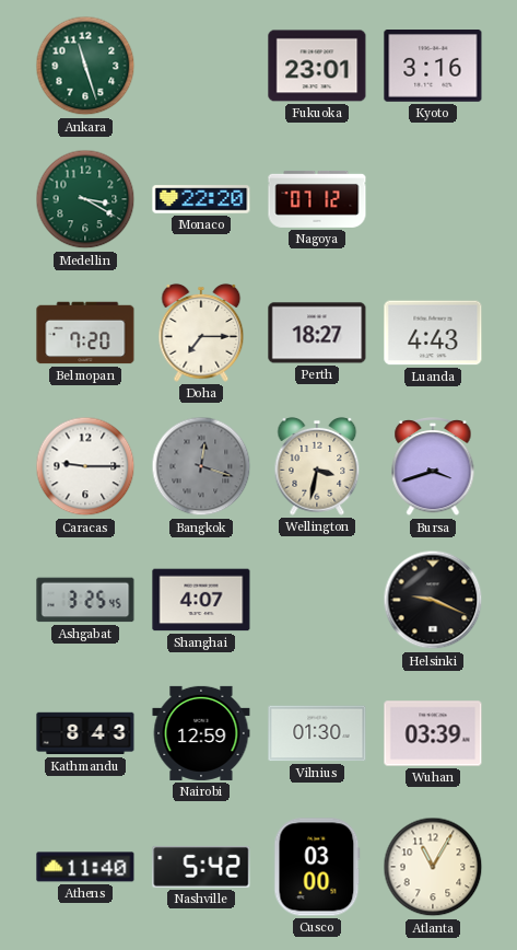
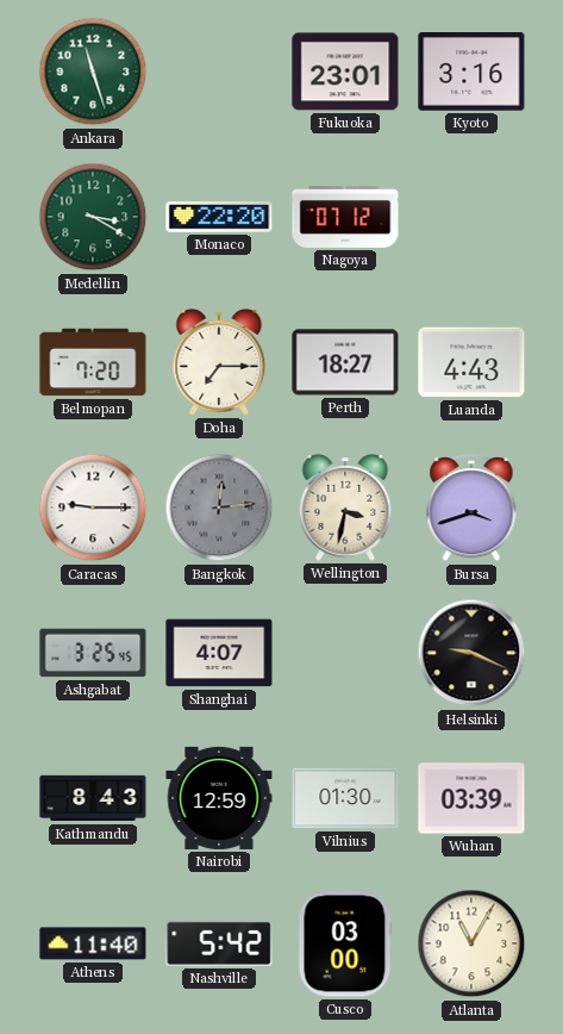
Bangkok: 12:18 -> 12:14 (219, 507)
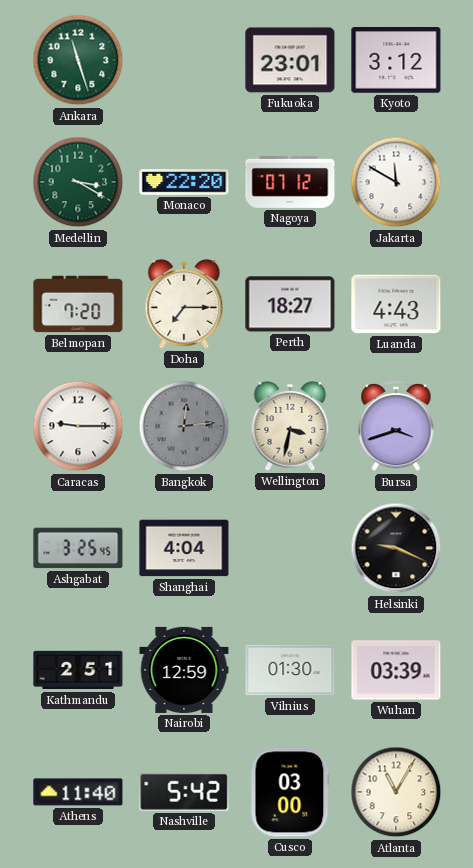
Kyoto: 3:16 -> 3:12 (396, 60)
Jakarta: none -> 11:50 (396, 182)
Shanghai: 4:07 -> 4:04 (184, 548)
Kathmandu: 8:43 -> 2:51 (78, 670)
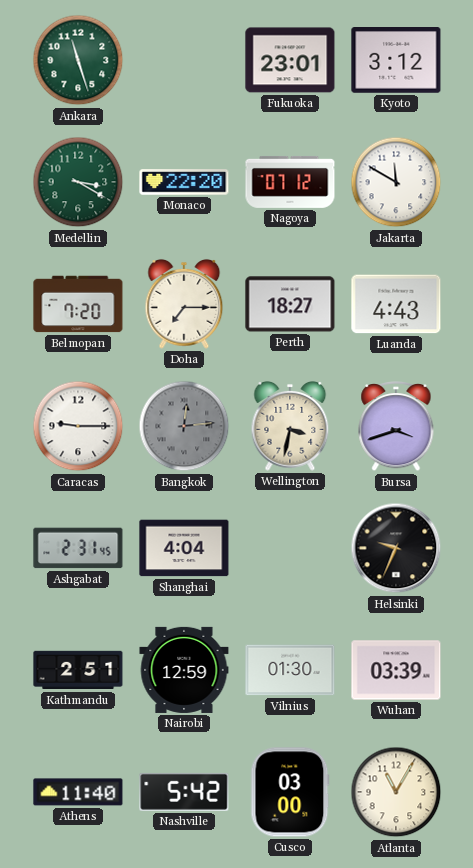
Ashgabat: 3:25 -> 2:31 (78, 548)
Helsinki: 9:19 -> 9:34 (396, 548)
